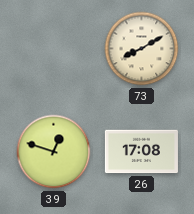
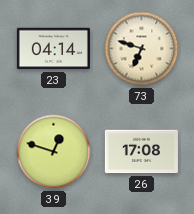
23: none -> 04:14 (53, 49)
73: 8:10 -> 6:48 (142, 49)
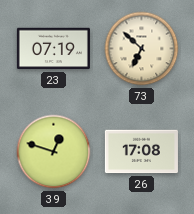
23: 04:14 -> 07:19 (53, 49)
73: 6:48 -> 6:52 (142, 49)
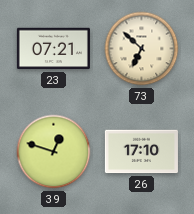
23: 07:19 -> 07:21 (53, 49)
26: 17:08 -> 17:10 (141, 152)
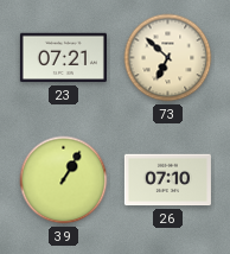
39: 12:48 -> 1:05 (64, 180)
26: 17:10 -> 07:10 (167, 180)
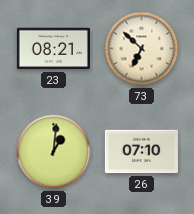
23: 07:21 -> 08:21 (53, 49)
39: 1:05 -> 1:01 (54, 152)
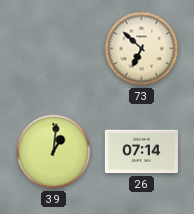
23: 08:21 -> none (53, 49)
26: 07:10 -> 07:14 (141, 152)
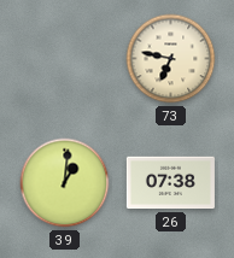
73: 6:52 -> 6:47 (171, 59)
26: 07:14 -> 07:38 (170, 183)
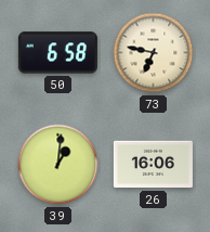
50: none -> 6:58 (57, 53)
26: 07:38 -> 16:06 (153, 165)
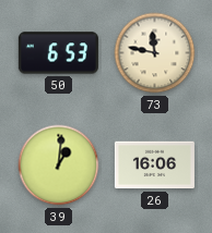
50: 6:58 -> 6:53 (58, 53)
73: 6:47 -> 11:47 (155, 53)
